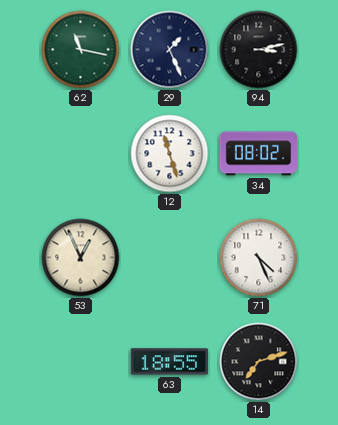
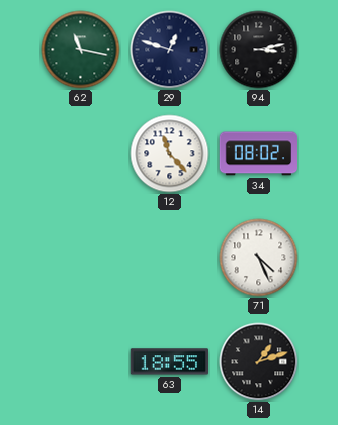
29: 1:26 -> 12:48 (170, 50)
12: 11:27 -> 11:23 (170, 154)
53: 12:56 -> none (81, 258)
14: 7:12 -> 1:12 (259, 362)
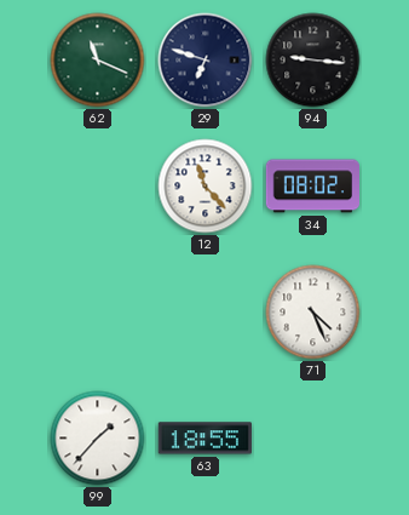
62: 11:17 -> 11:19 (98, 61)
29: 12:48 -> 6:48 (206, 61)
94: 3:13 -> 9:16 (313, 61)
99: none -> 1:37 (98, 439)
14: 1:12 -> none (259, 362)
